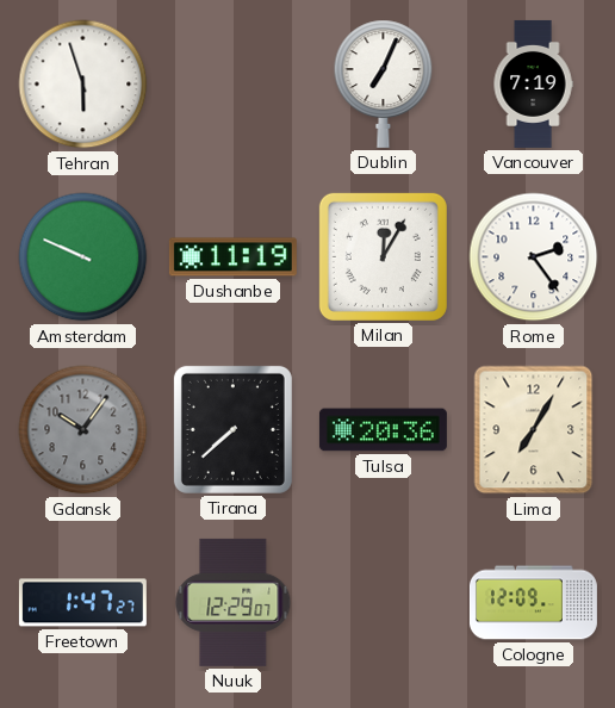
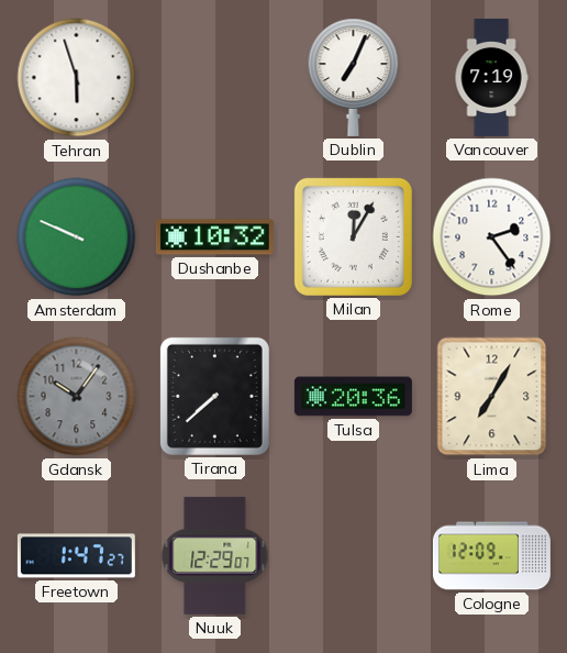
Dushanbe: 11:19 -> 10:32 (214, 237)
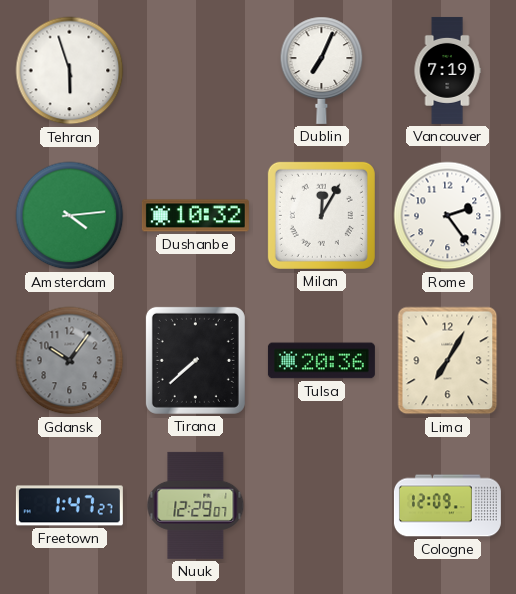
Amsterdam: 9:49 -> 4:14 (70, 216)
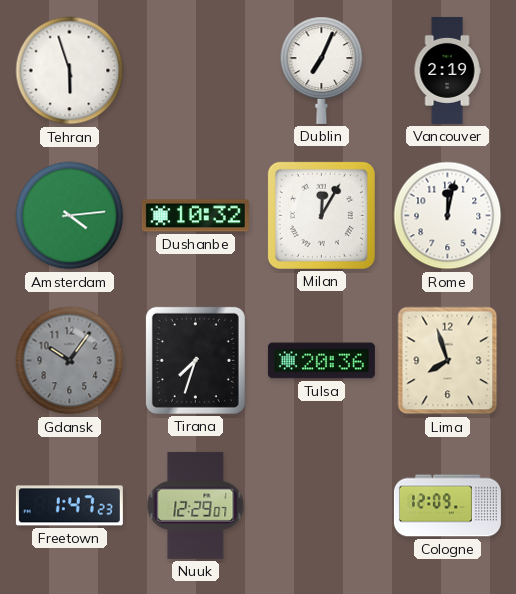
Vancouver: 7:19 -> 2:19 (447, 70)
Rome: 2:24 -> 12:02 (448, 216)
Tirana: 7:38 -> 7:33 (195, 360)
Lima: 7:05 -> 7:57 (448, 361)
Freetown: 1:47:27 -> 1:47:23 (69, 506)
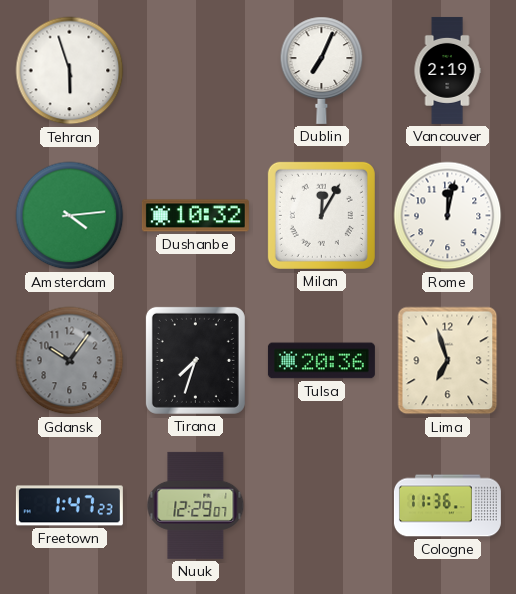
Lima: 7:57 -> 6:57 (448, 361)
Cologne: 12:09 -> 11:36 (447, 506)
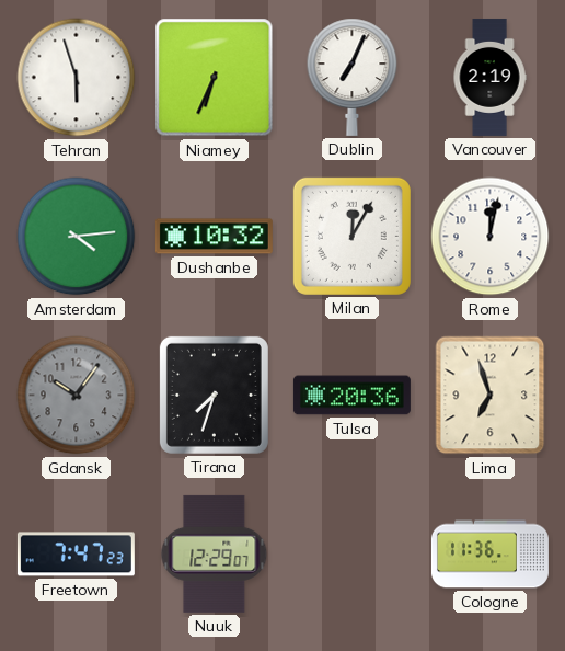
Niamey: none -> 6:34 (215, 78)
Freetown: 1:47 -> 7:47 (76, 555)
